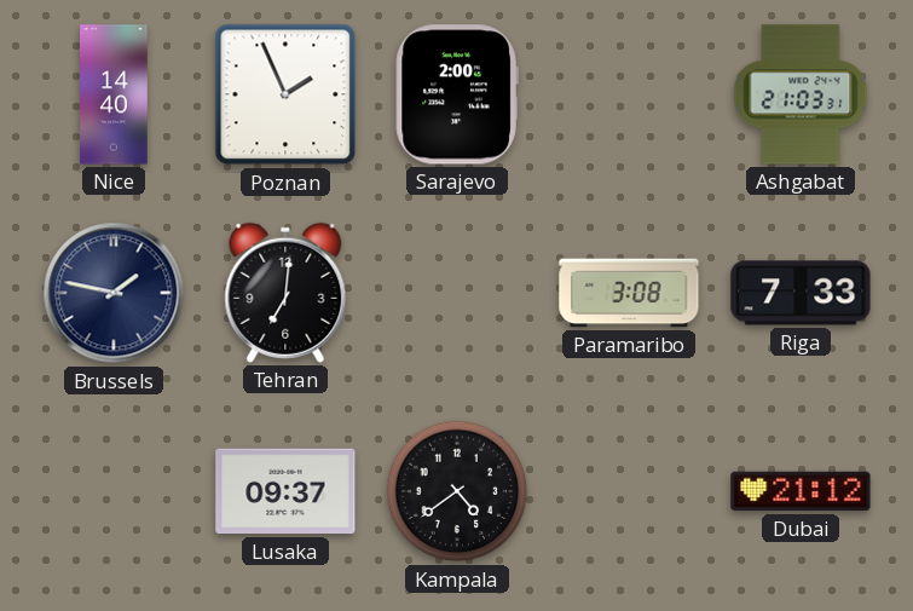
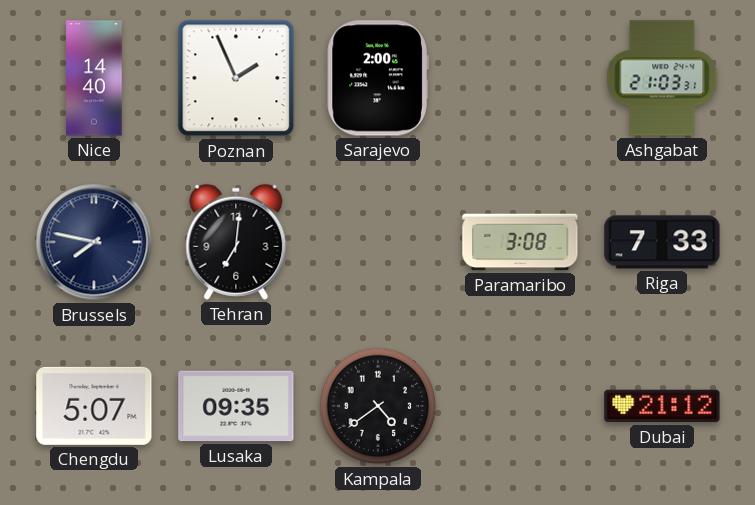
Brussels: 1:47 -> 7:47 (94, 242)
Chengdu: none -> 5:07 (94, 406)
Lusaka: 09:37 -> 09:35 (236, 406)
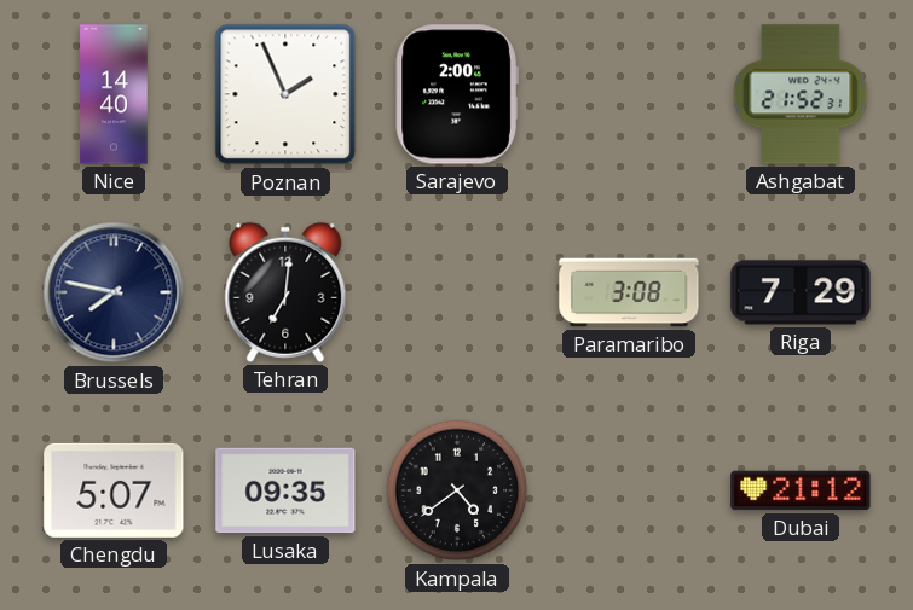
Ashgabat: 21:03 -> 21:52 (801, 94)
Riga: 7:33 -> 7:29 (801, 292)
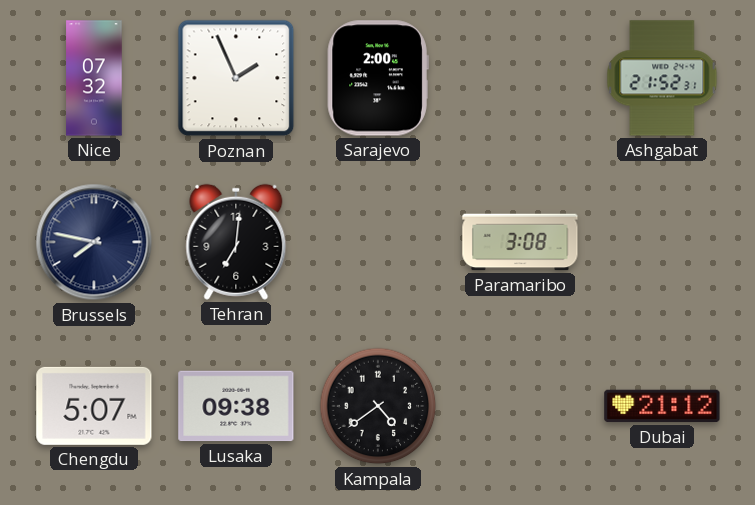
Nice: 14:40 -> 07:32 (94, 78)
Riga: 7:29 -> none (801, 292)
Lusaka: 09:35 -> 09:38 (236, 406)
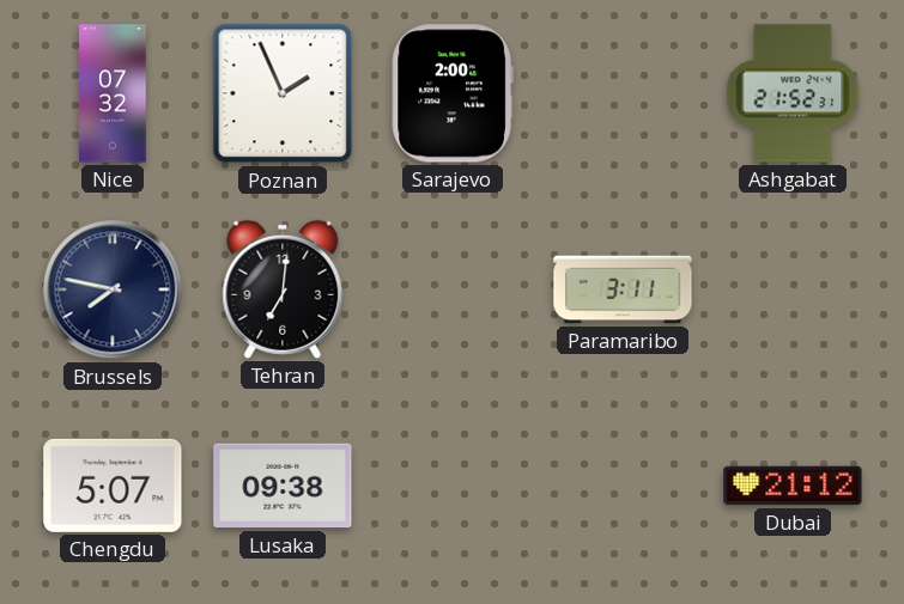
Paramaribo: 3:08 -> 3:11 (623, 289)
Kampala: 4:39 -> none (378, 406)
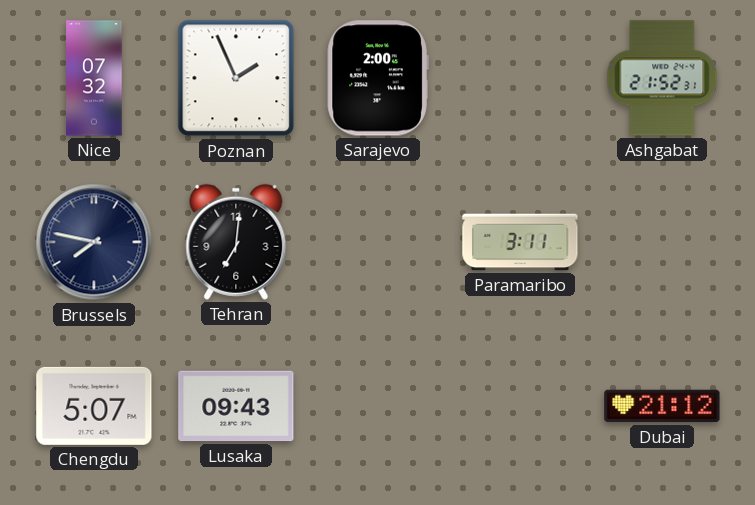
Lusaka: 09:38 -> 09:43 (236, 406)
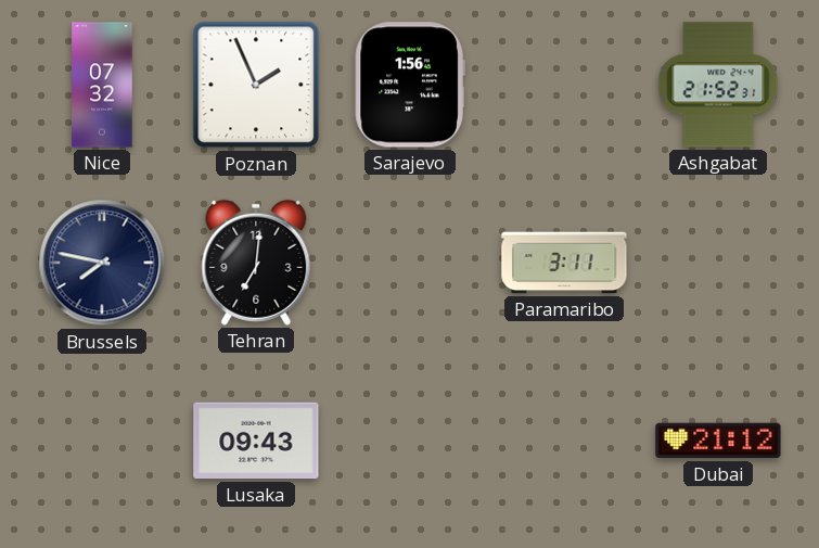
Sarajevo: 2:00 -> 1:56 (410, 85)
Chengdu: 5:07 -> none (94, 406)
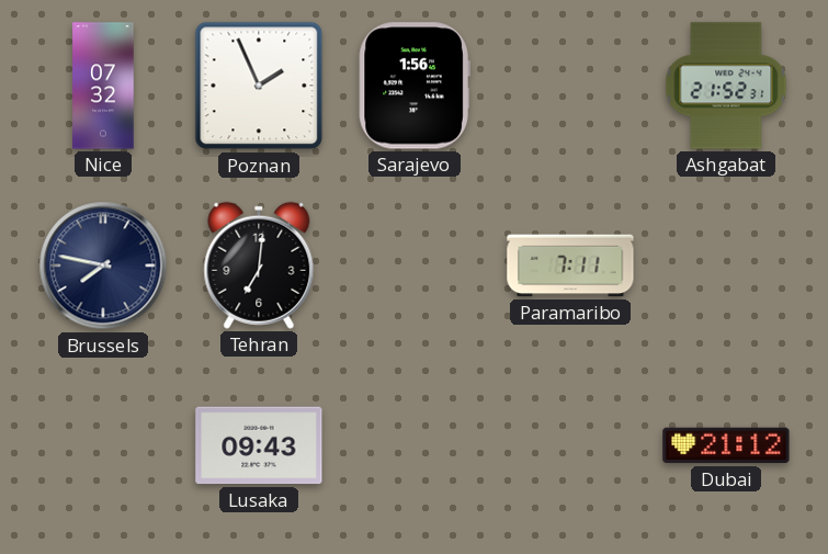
Paramaribo: 3:11 -> 7:11 (570, 265)
